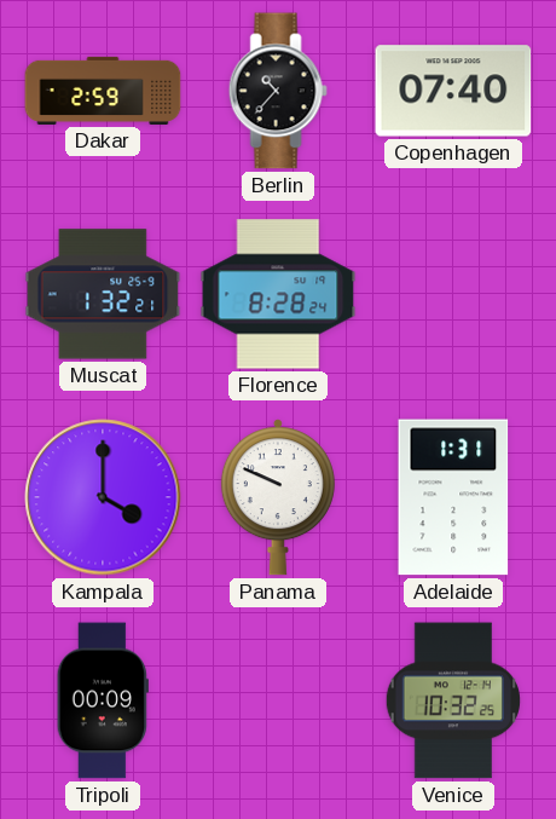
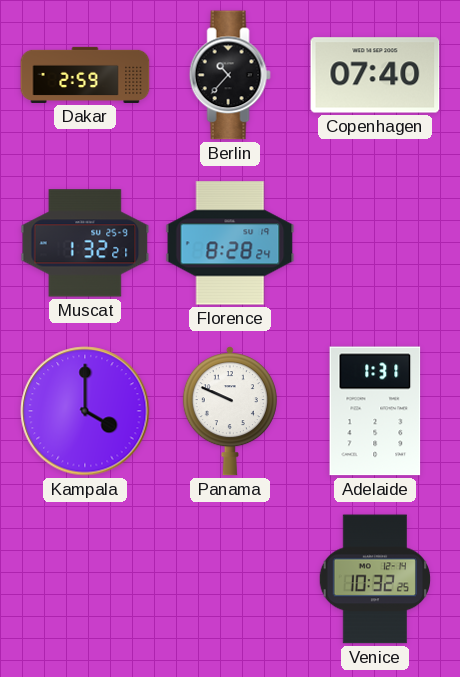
Tripoli: 00:09 -> none (103, 700)
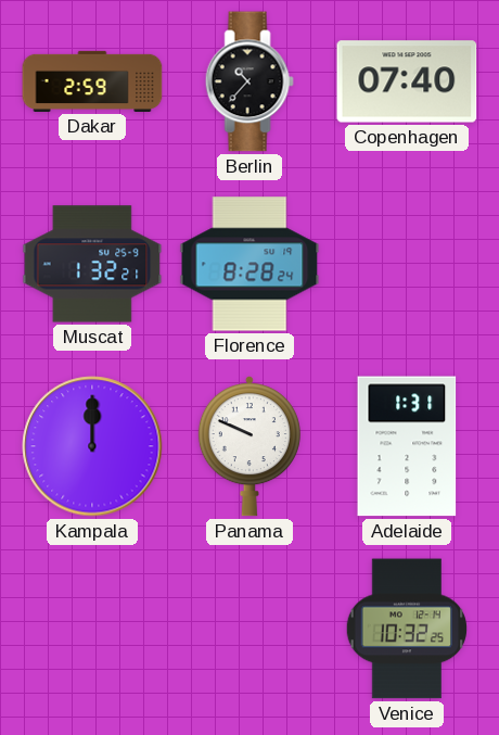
Kampala: 4:00 -> 12:00 (92, 446)
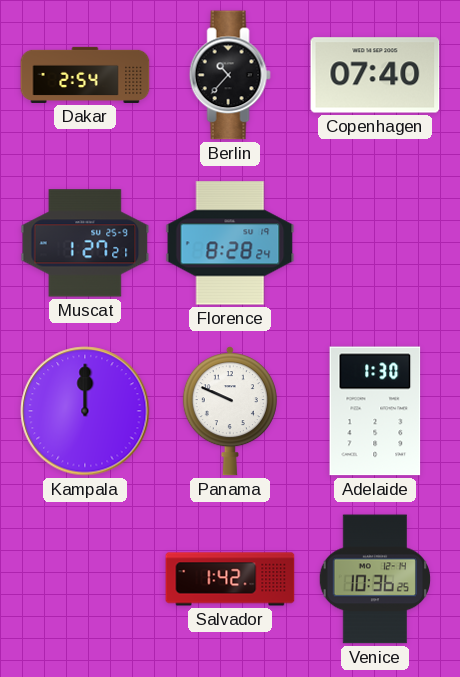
Dakar: 2:59 -> 2:54 (85, 75)
Muscat: 1:32 -> 1:27 (85, 243)
Adelaide: 1:31 -> 1:30 (375, 411)
Salvador: none -> 1:42 (230, 579)
Venice: 10:32 -> 10:36 (374, 579)
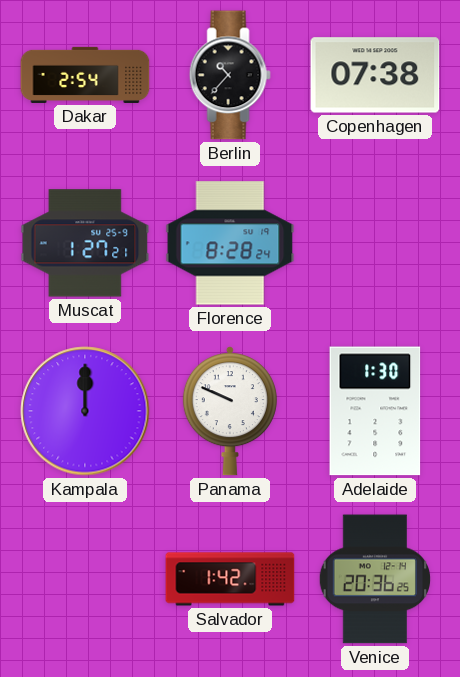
Copenhagen: 07:40 -> 07:38 (375, 75)
Venice: 10:36 -> 20:36 (374, 579)
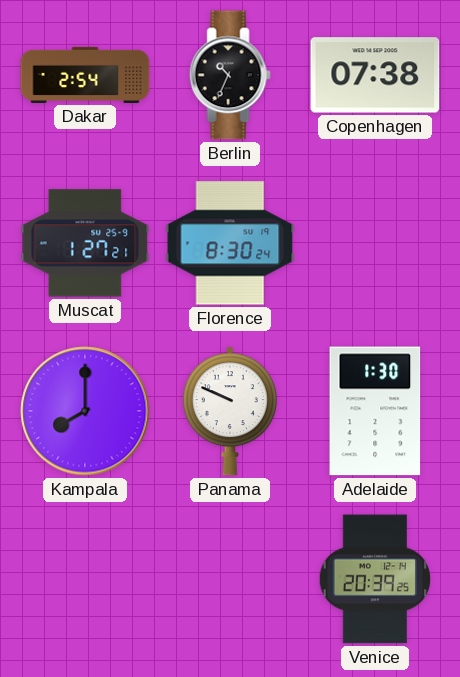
Berlin: 10:37 -> 10:34 (230, 75)
Florence: 8:28 -> 8:30 (230, 243)
Kampala: 12:00 -> 8:00 (85, 411)
Salvador: 1:42 -> none (230, 579)
Venice: 20:36 -> 20:39 (374, 579)
